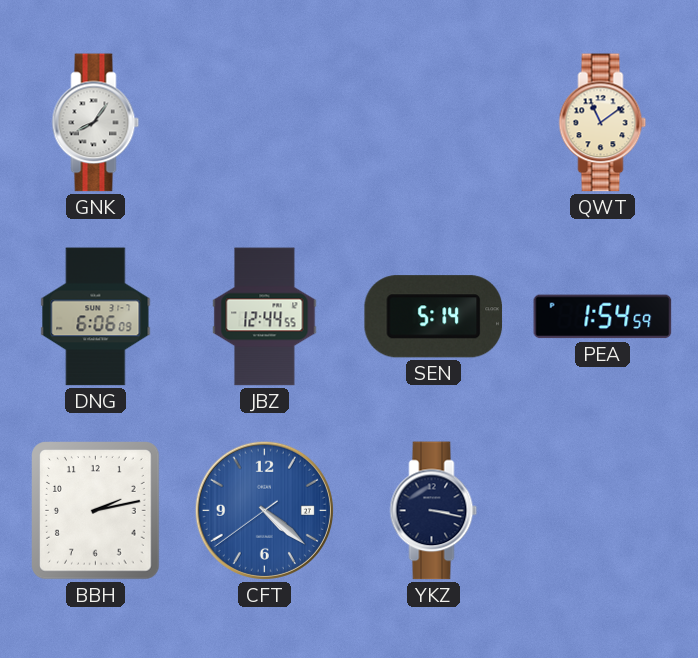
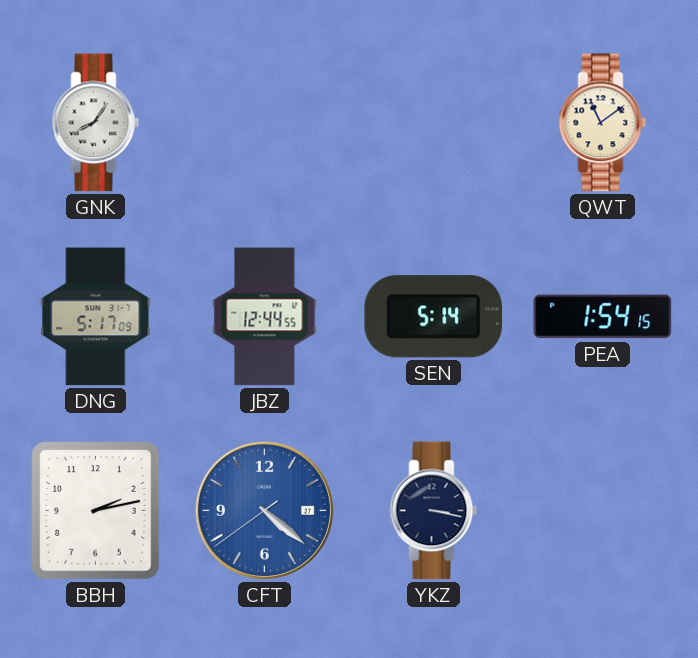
DNG: 6:06 -> 5:17 (96, 317)
PEA: 1:54:59 -> 1:54:15 (603, 317)
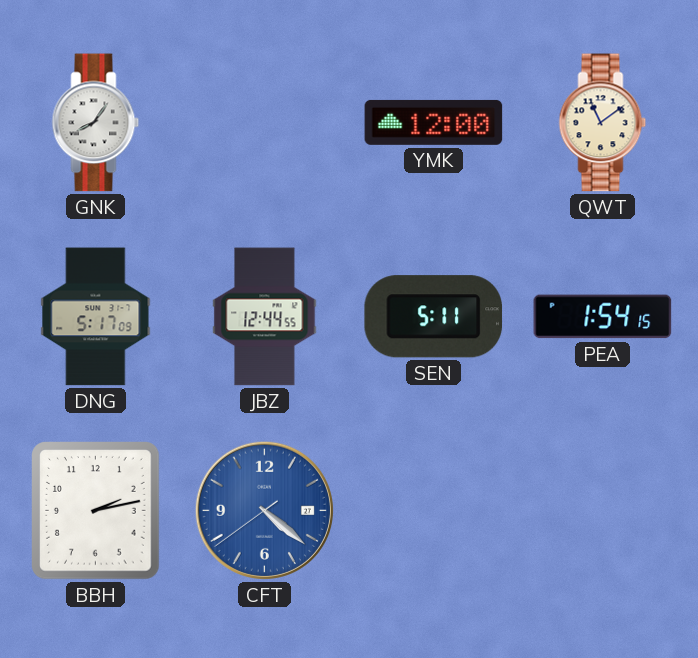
YMK: none -> 12:00 (434, 122)
SEN: 5:14 -> 5:11 (434, 317)
YKZ: 3:17 -> none (434, 511)
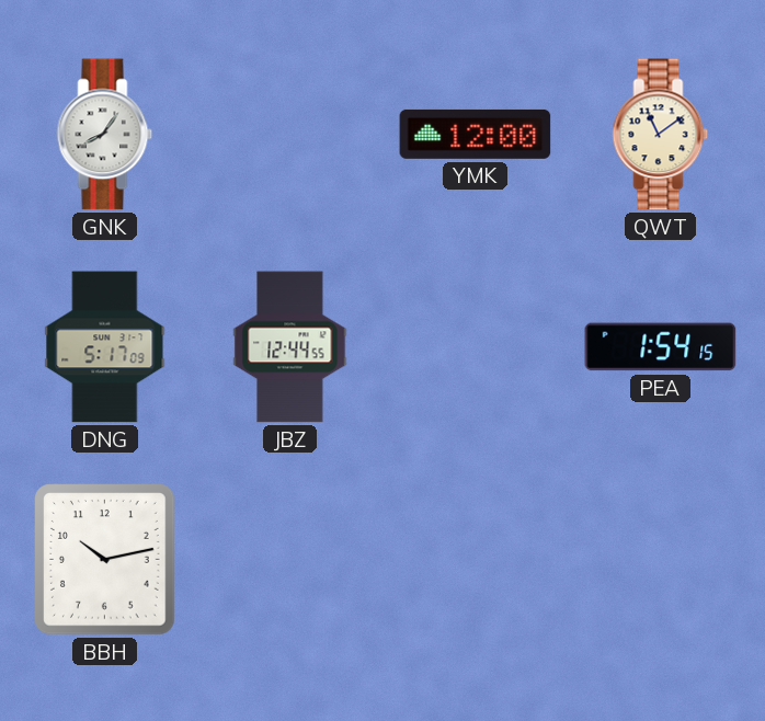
SEN: 5:11 -> none (434, 317)
BBH: 2:13 -> 10:13 (105, 560)
CFT: 4:21 -> none (264, 510)
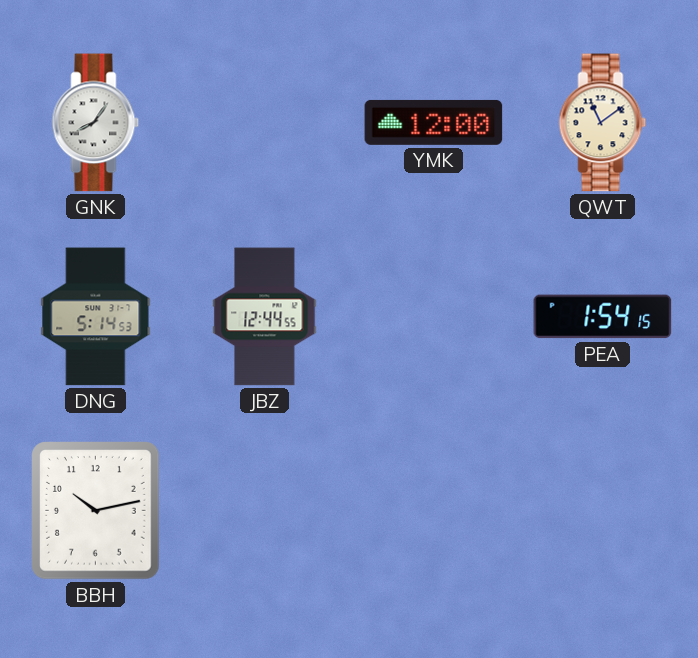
DNG: 5:17 -> 5:14 (96, 317)
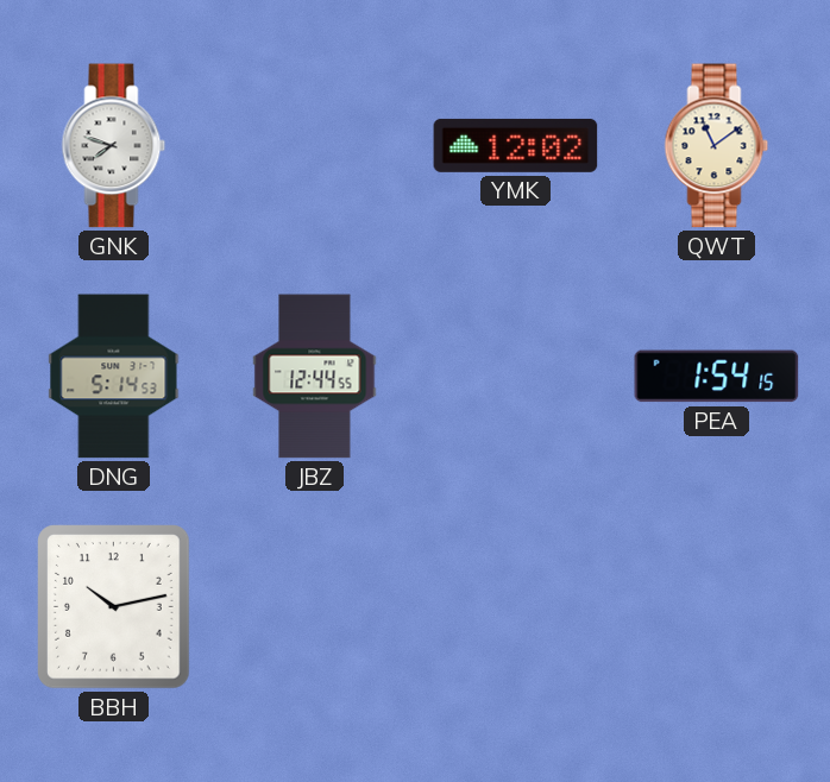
GNK: 8:06 -> 7:48 (114, 146)
YMK: 12:00 -> 12:02 (516, 145)
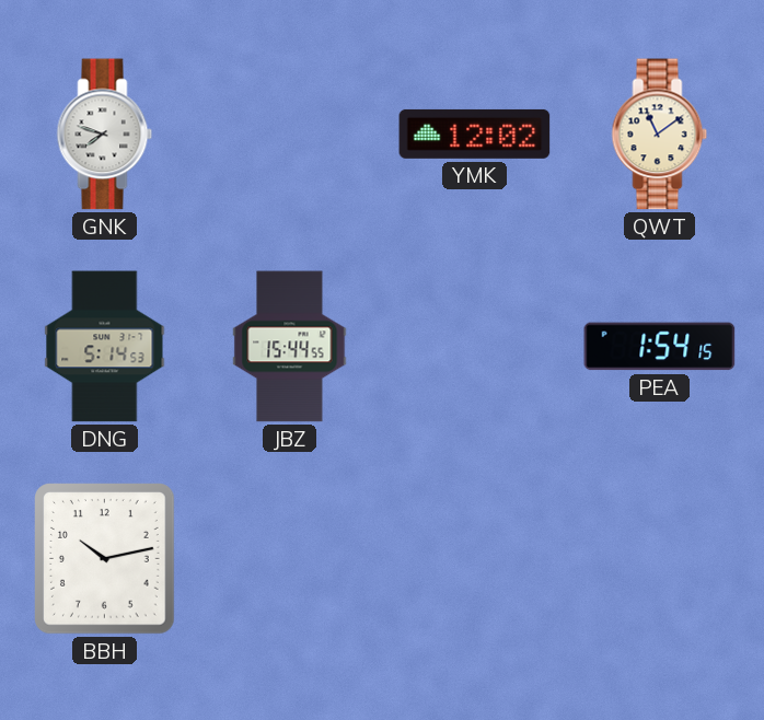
JBZ: 12:44 -> 15:44 (290, 347)
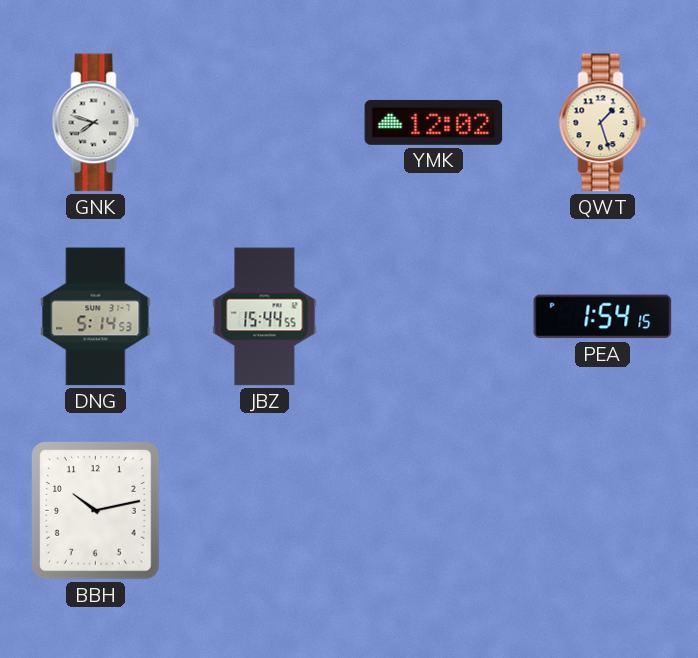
QWT: 11:09 -> 1:27 (603, 123)
